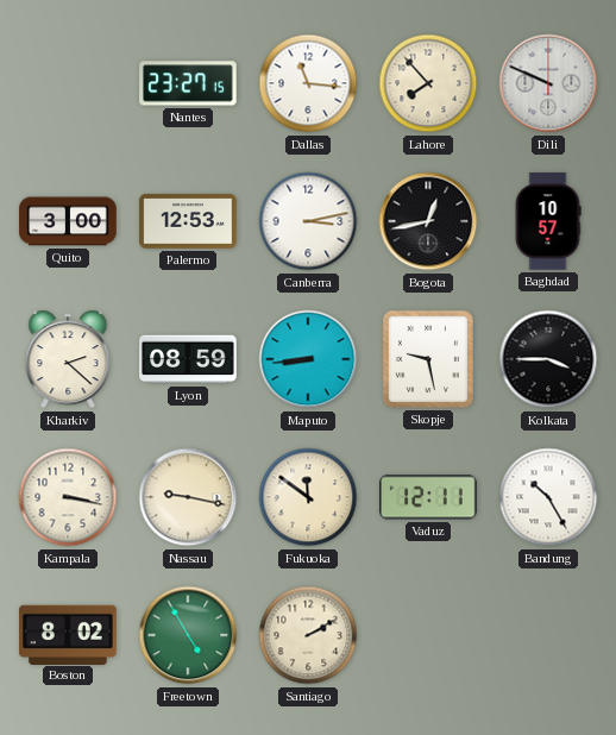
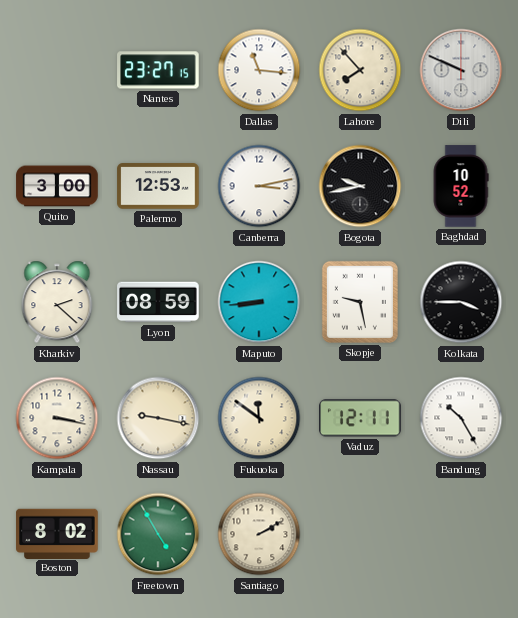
Bogota: 12:43 -> 9:43 (360, 186)
Baghdad: 10:57 -> 10:52 (461, 186)
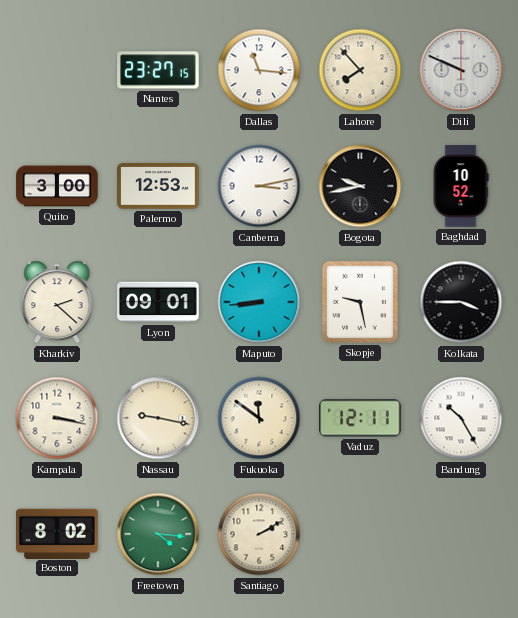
Lyon: 08:59 -> 09:01 (158, 302)
Freetown: 4:55 -> 4:16 (158, 534)
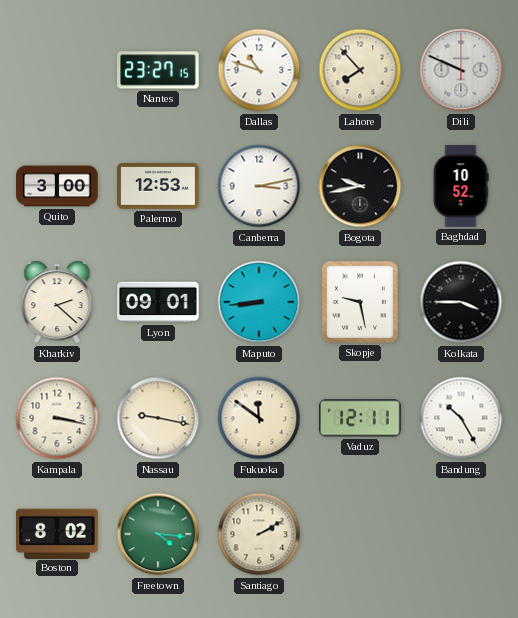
Dallas: 11:16 -> 10:48 (259, 70)
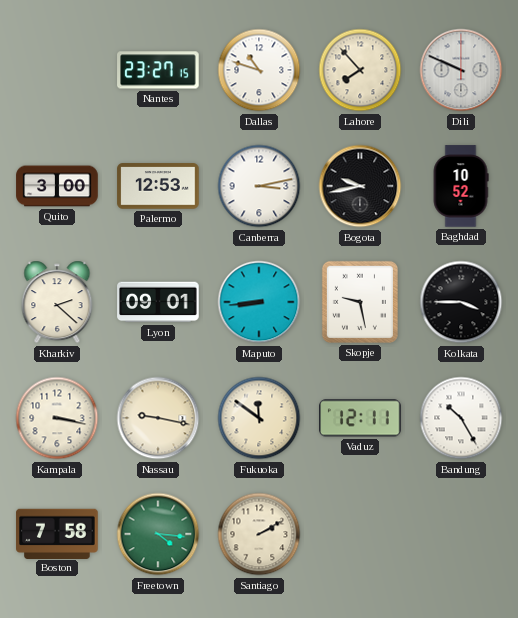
Boston: 8:02 -> 7:58 (57, 533)
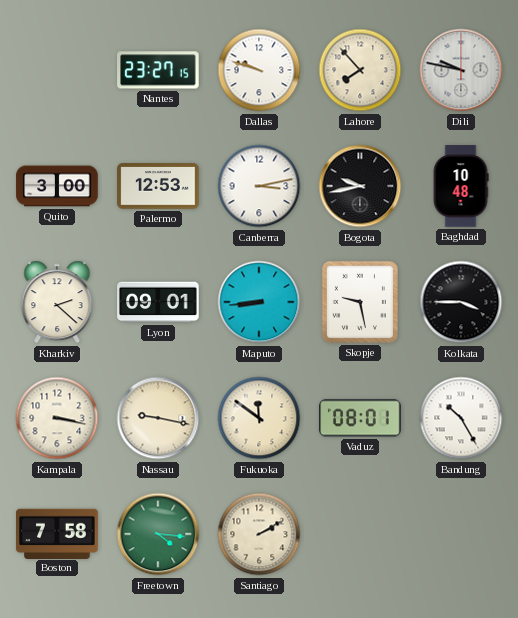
Dallas: 10:48 -> 9:48 (259, 70)
Dili: 9:49 -> 9:47 (461, 70)
Baghdad: 10:52 -> 10:48 (461, 186)
Vaduz: 12:11 -> 08:01 (360, 418)
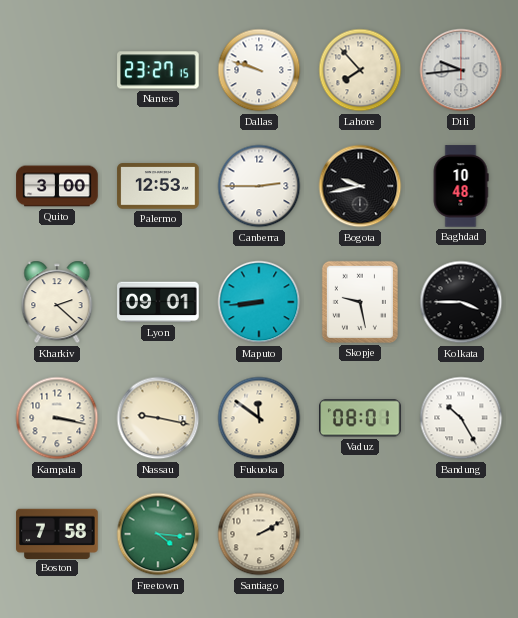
Dili: 9:47 -> 9:44 (461, 70)
Canberra: 3:13 -> 2:45 (259, 186)
